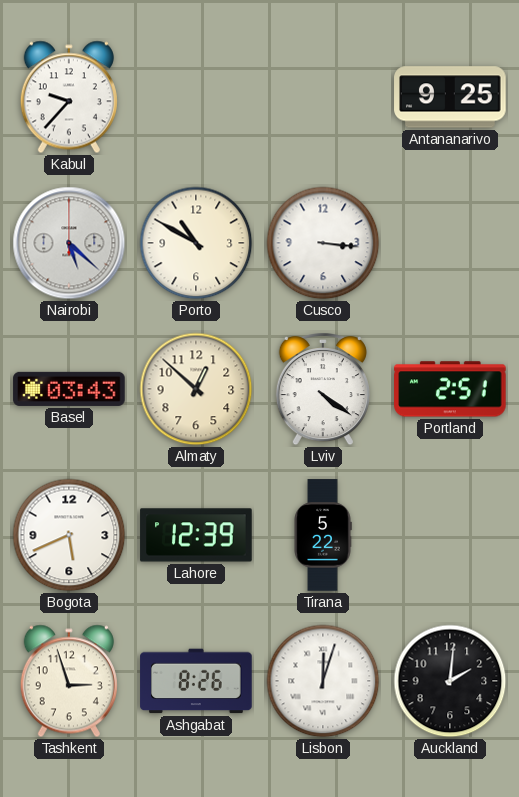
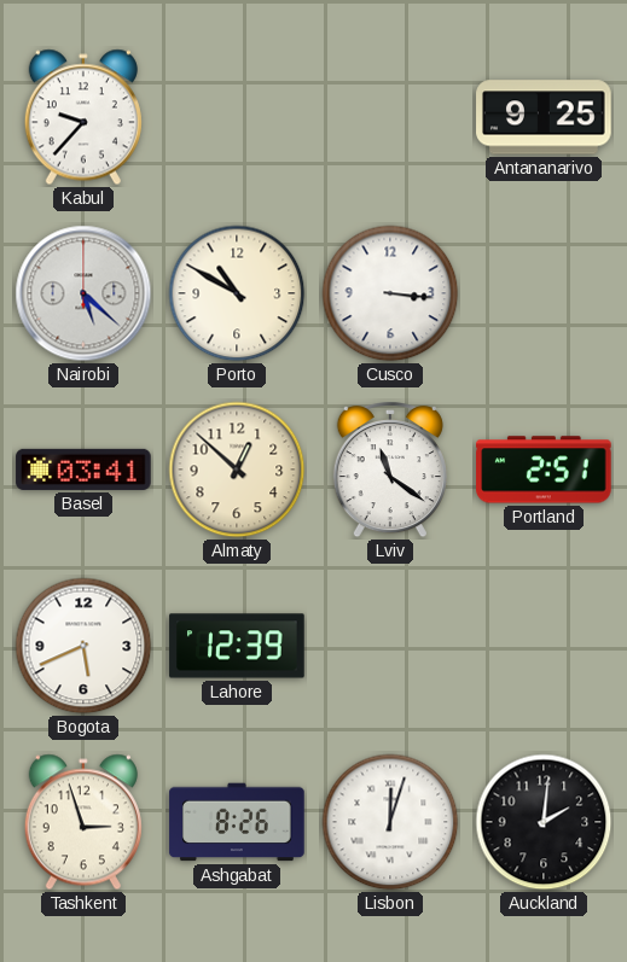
Basel: 03:43 -> 03:41 (83, 470)
Lviv: 4:21 -> 11:21 (390, 471)
Tirana: 5:22 -> none (323, 535)
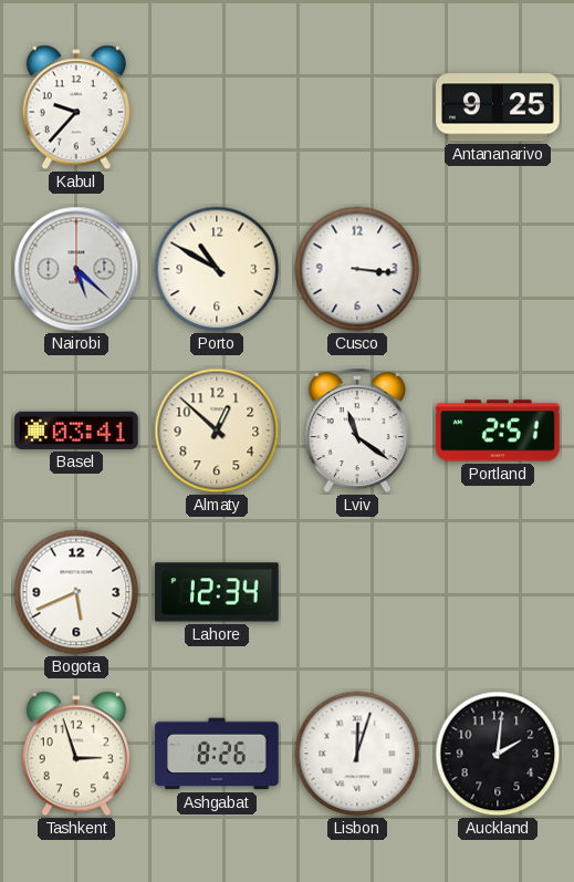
Lahore: 12:39 -> 12:34 (217, 592)
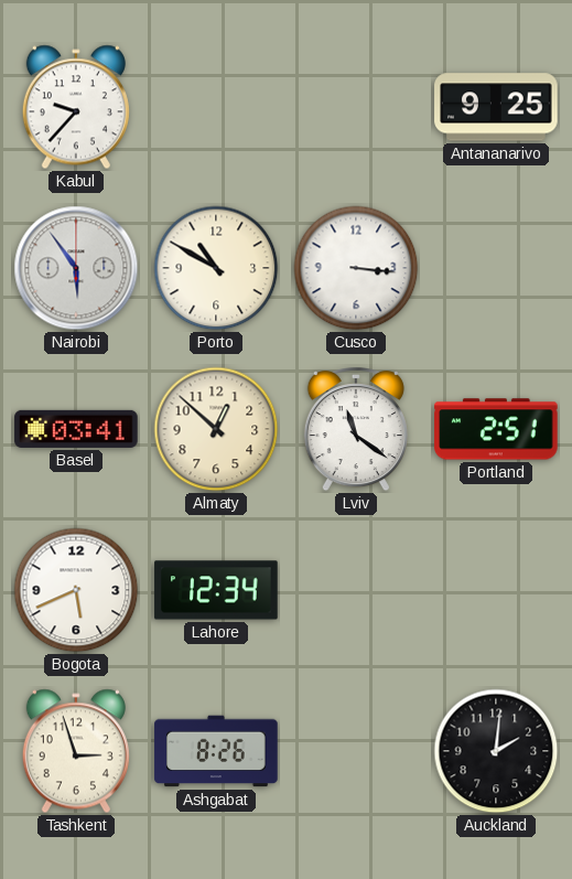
Nairobi: 5:22 -> 5:54 (76, 268)
Lisbon: 12:03 -> none (357, 754)
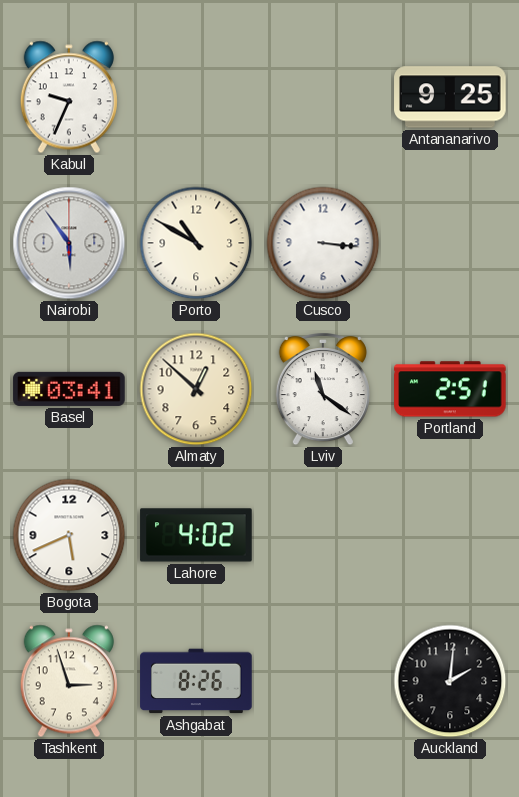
Kabul: 9:37 -> 9:34 (69, 97)
Lahore: 12:34 -> 4:02 (196, 535)
